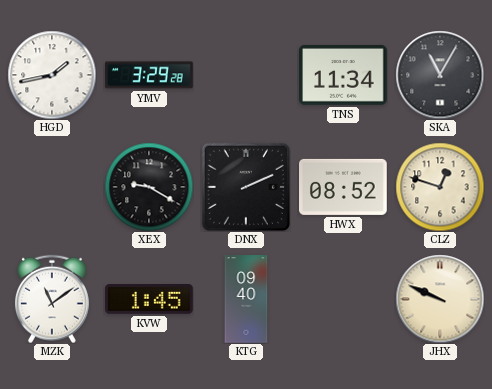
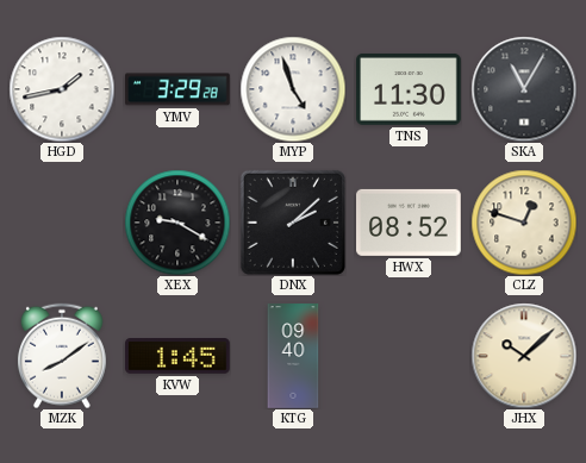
MYP: none -> 4:57 (293, 89)
TNS: 11:34 -> 11:30 (410, 89)
DNX: 2:11 -> 2:08 (293, 223)
MZK: 11:09 -> 8:09 (62, 356)
JHX: 9:49 -> 10:08 (524, 356)
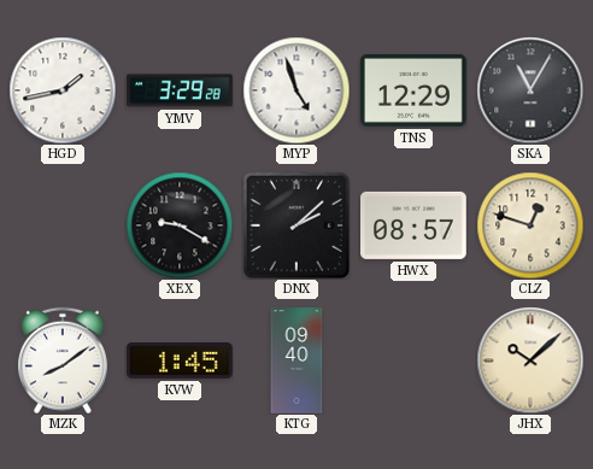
TNS: 11:30 -> 12:29 (415, 90)
HWX: 08:52 -> 08:57 (415, 225)
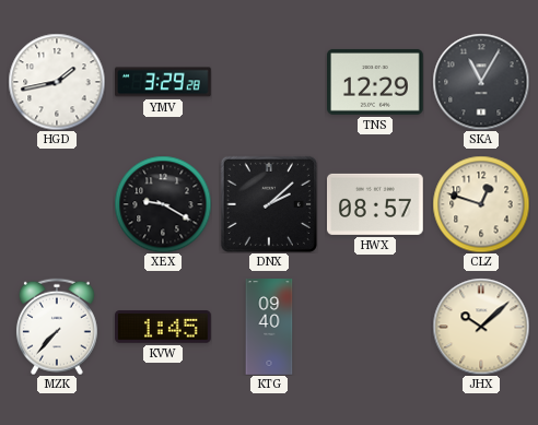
MYP: 4:57 -> none (296, 90)
MZK: 8:09 -> 7:37 (57, 327)
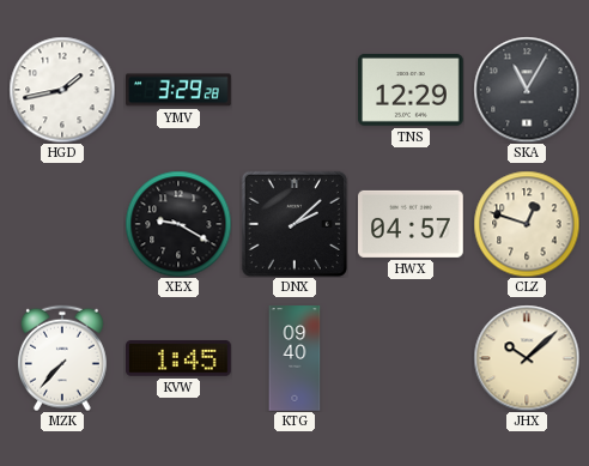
HWX: 08:57 -> 04:57 (412, 224)
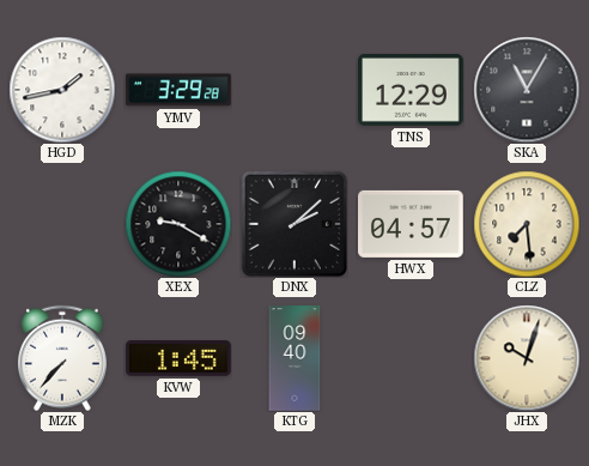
CLZ: 12:48 -> 7:29 (527, 224)
JHX: 10:08 -> 10:03 (527, 358)
